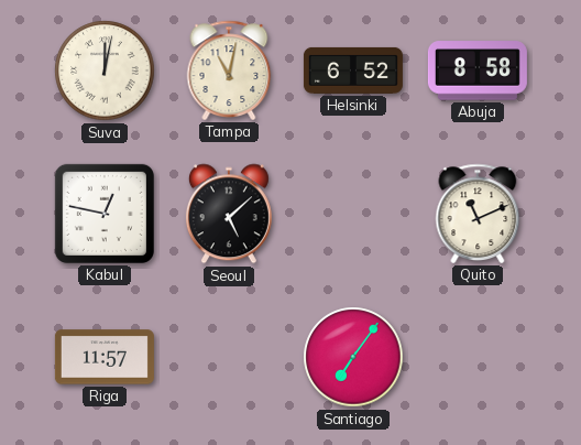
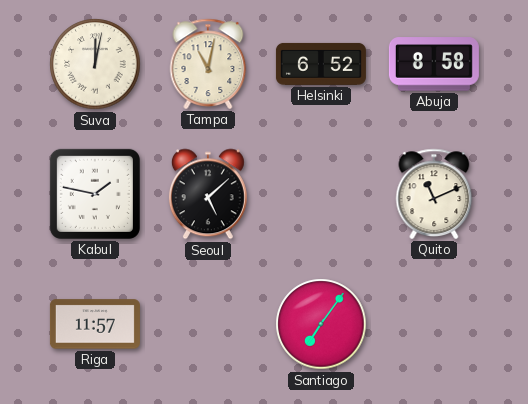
Kabul: 12:47 -> 1:47 (95, 194)
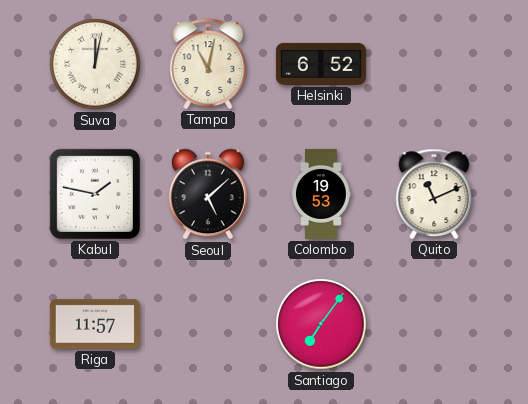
Abuja: 8:58 -> none (434, 64)
Colombo: none -> 19:53 (322, 194)
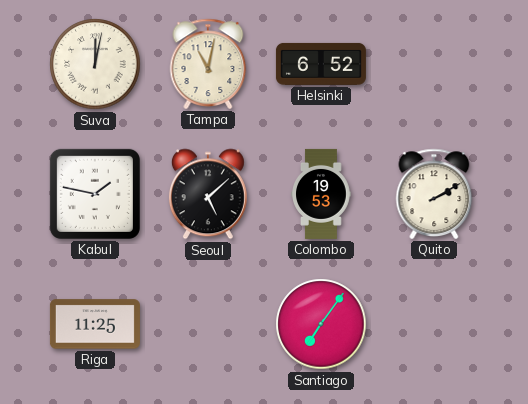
Quito: 11:11 -> 2:10 (434, 194)
Riga: 11:57 -> 11:25 (95, 324)
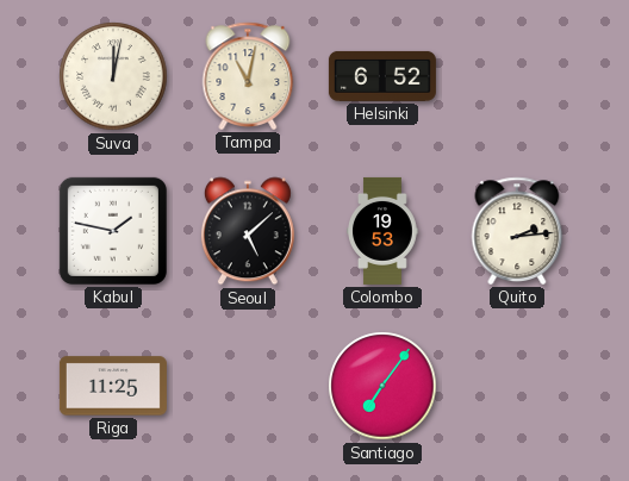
Quito: 2:10 -> 2:14 (517, 231)
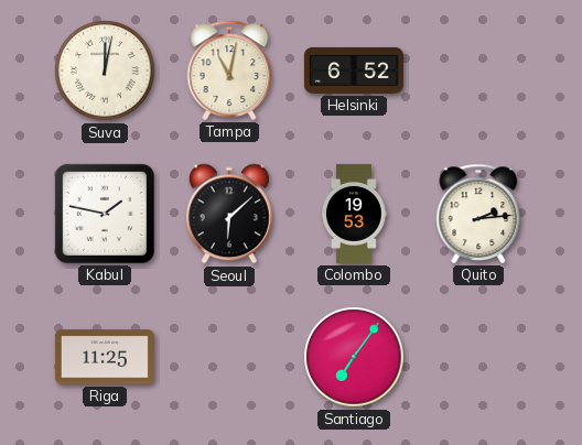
Seoul: 5:08 -> 6:08 (229, 214)
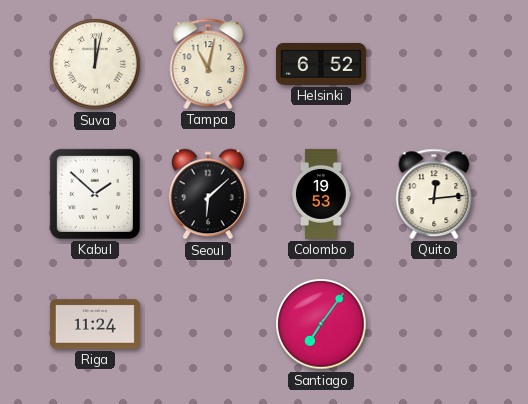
Kabul: 1:47 -> 1:52 (95, 194)
Quito: 2:14 -> 12:14 (434, 194)
Riga: 11:25 -> 11:24 (95, 324)
